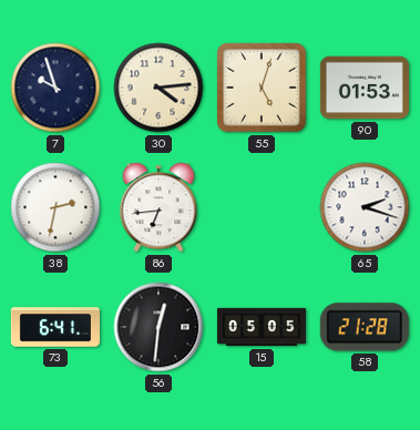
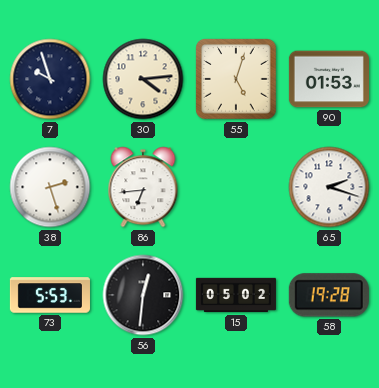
38: 2:32 -> 2:27 (50, 187)
73: 6:41 -> 5:53 (50, 295)
15: 05:05 -> 05:02 (236, 295)
58: 21:28 -> 19:28 (329, 295)
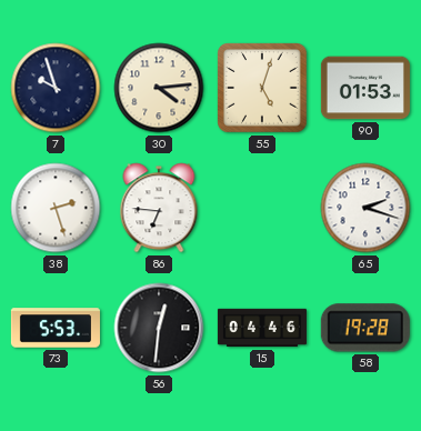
86: 6:44 -> 6:46 (159, 208)
15: 05:02 -> 04:46 (262, 328)
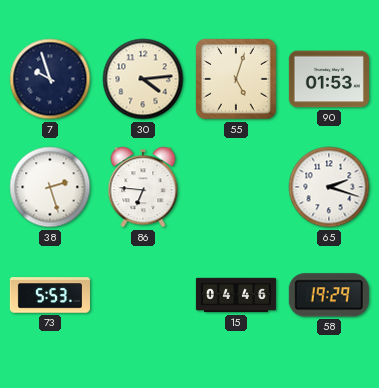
56: 12:31 -> none (159, 328)
58: 19:28 -> 19:29 (329, 295)
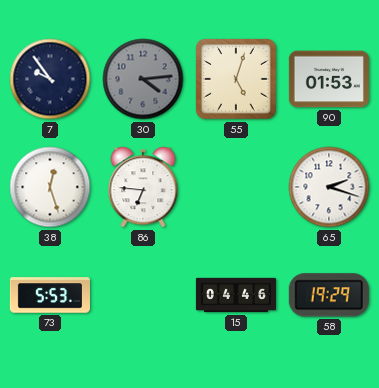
7: 9:57 -> 9:54 (50, 79)
30 dial: cream -> grey (143, 79)
38: 2:27 -> 12:27 (50, 187)
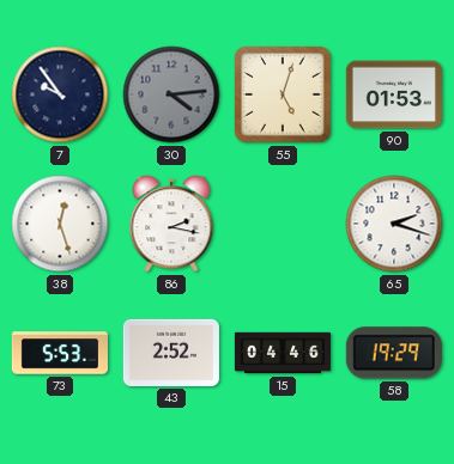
86: 6:46 -> 2:17 (171, 224)
43: none -> 2:52 (171, 353)
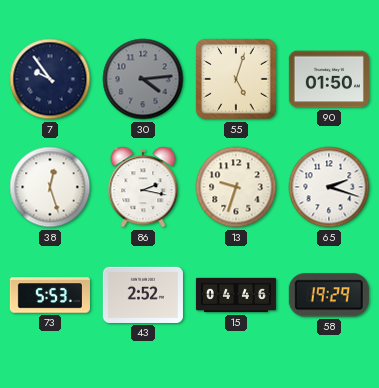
90: 01:53 -> 01:50 (329, 79)
13: none -> 9:33 (236, 187)
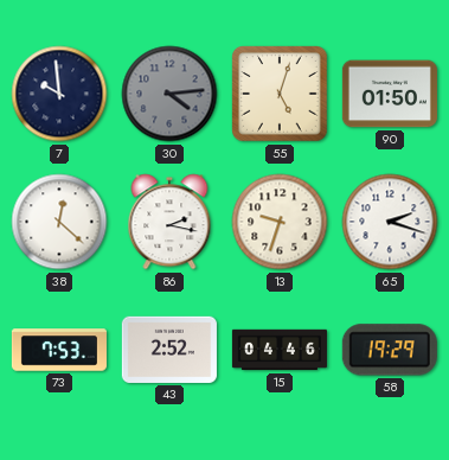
7: 9:54 -> 9:59 (59, 94)
38: 12:27 -> 12:22 (59, 222)
73: 5:53 -> 7:53 (59, 350)
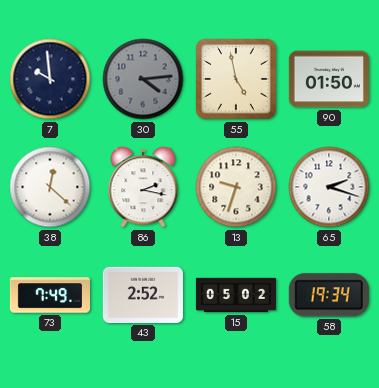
55: 5:03 -> 4:58 (236, 79)
73: 7:53 -> 7:49 (50, 295)
15: 04:46 -> 05:02 (236, 295)
58: 19:29 -> 19:34 (329, 295)
